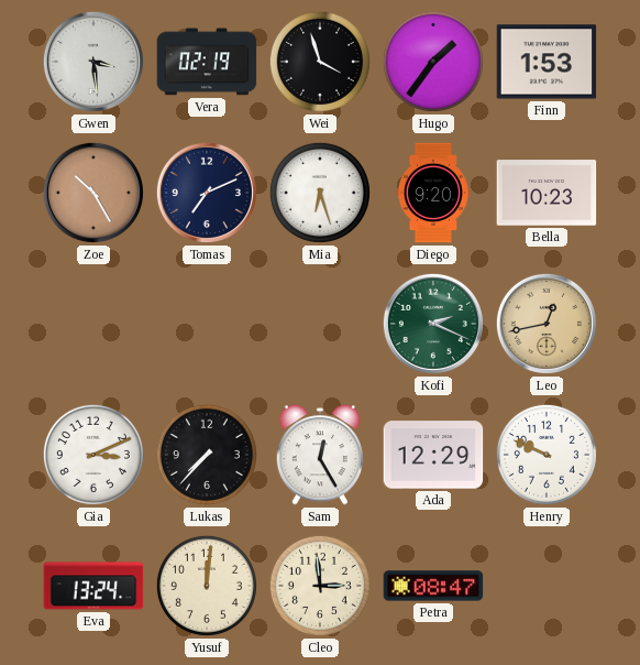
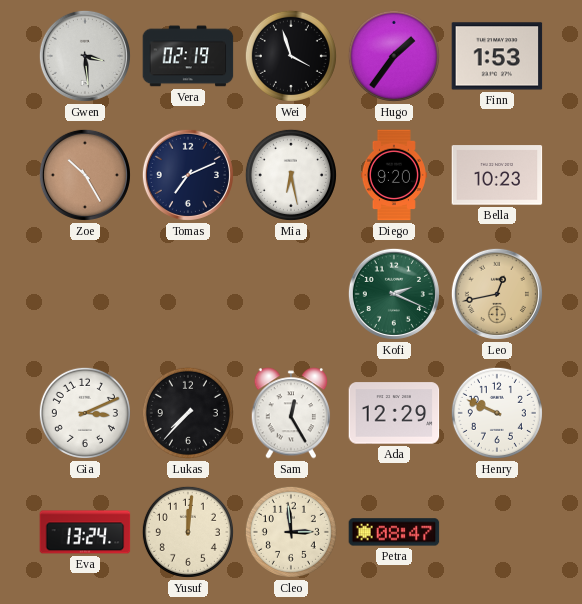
Mia: 6:27 -> 6:28 (291, 175)
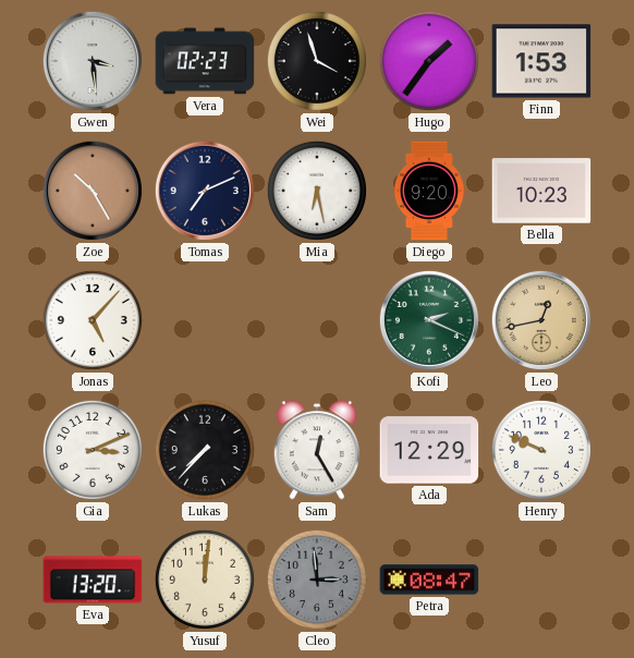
Vera: 02:19 -> 02:23 (205, 61)
Jonas: none -> 5:07 (93, 320)
Eva: 13:24 -> 13:20 (93, 580)
Cleo dial: cream -> grey (317, 580)
